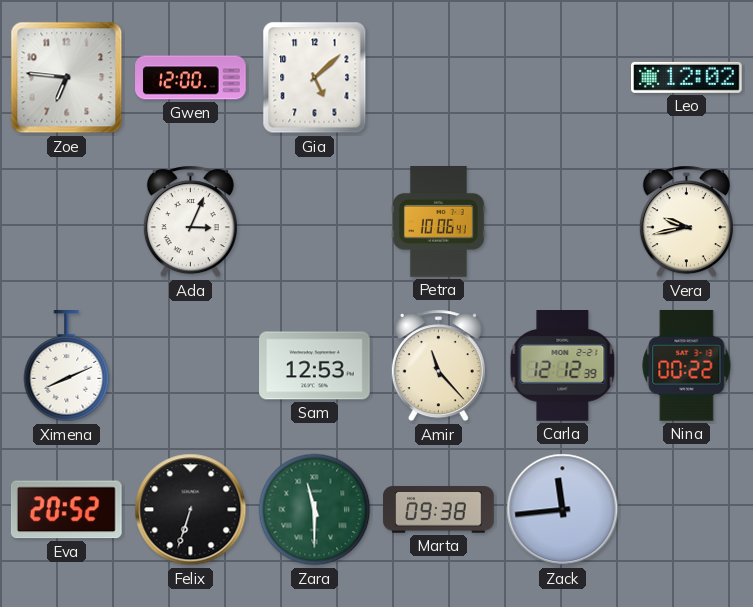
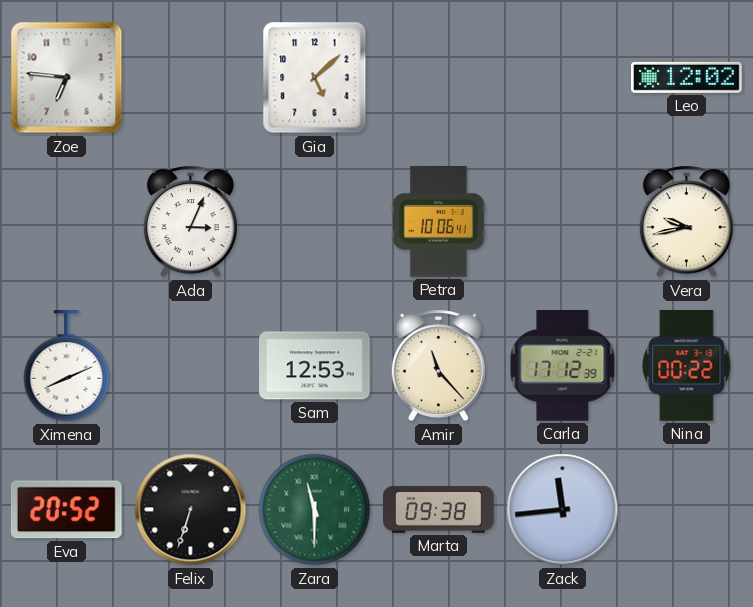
Gwen: 12:00 -> none (191, 78)
Carla: 12:12 -> 17:12 (563, 366)
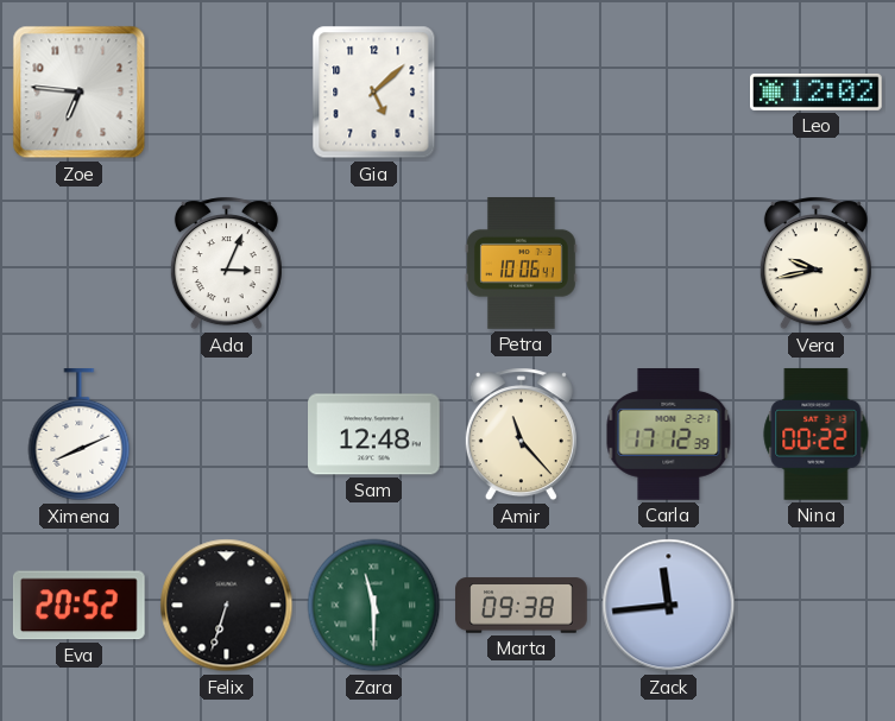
Sam: 12:53 -> 12:48 (374, 435)
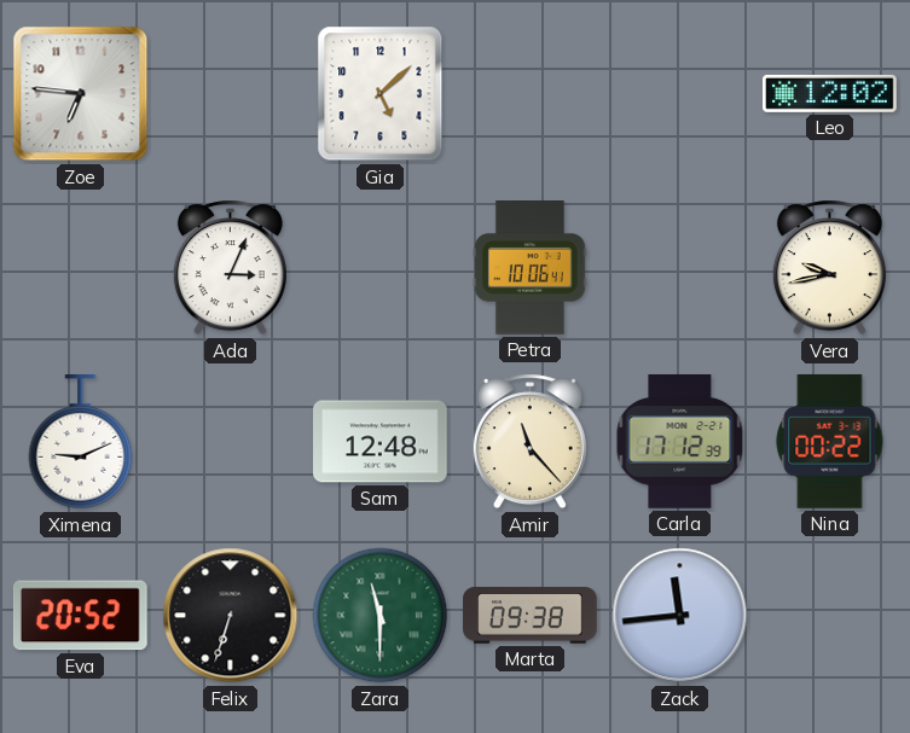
Ximena: 8:11 -> 9:11 (81, 443)
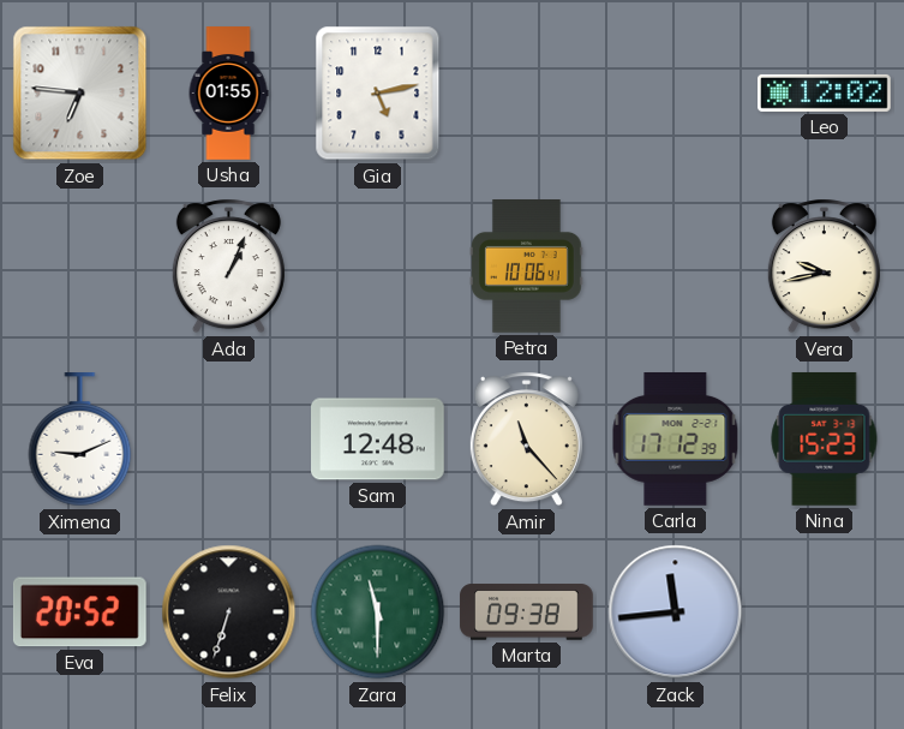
Usha: none -> 01:55 (228, 94)
Gia: 5:08 -> 5:13 (378, 94)
Ada: 3:04 -> 1:04 (228, 267)
Nina: 00:22 -> 15:23 (825, 438)
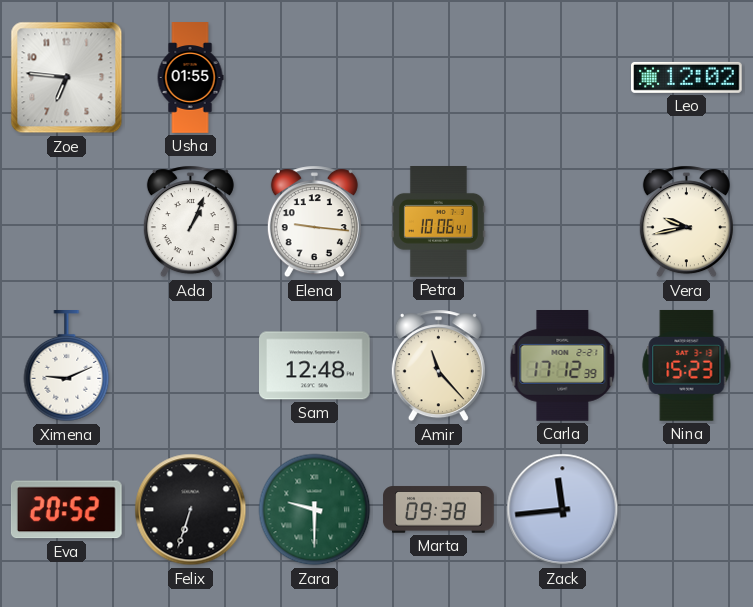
Gia: 5:13 -> none (378, 94)
Elena: none -> 9:16 (314, 222)
Zara: 11:30 -> 9:30 (315, 510)
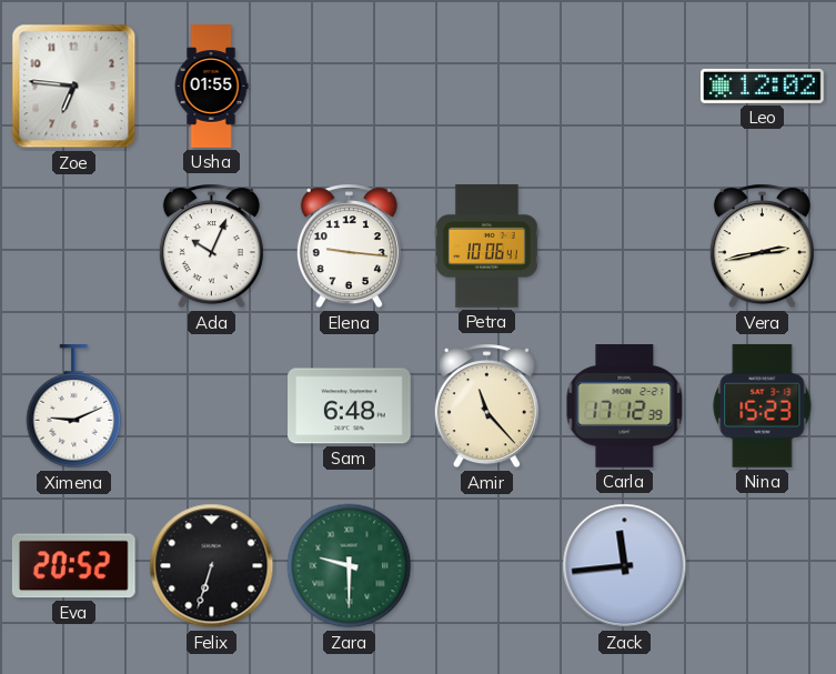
Ada: 1:04 -> 10:04 (211, 247)
Vera: 9:43 -> 2:43 (762, 247)
Sam: 12:48 -> 6:48 (350, 406)
Marta: 09:38 -> none (439, 510)
